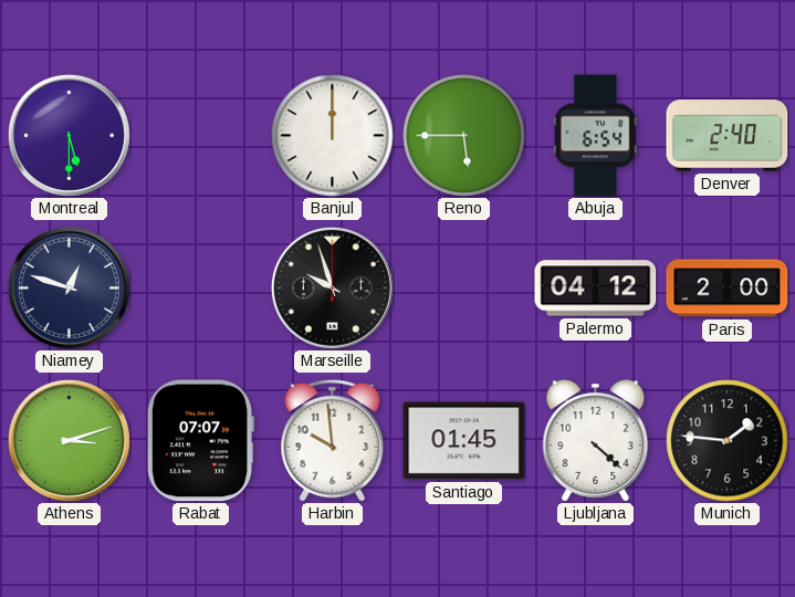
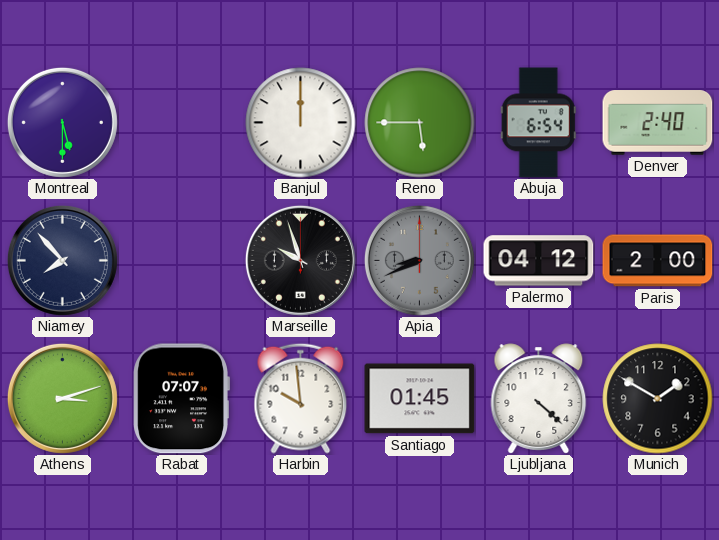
Niamey: 12:48 -> 7:53 (62, 260)
Apia: none -> 8:41 (419, 260)
Munich: 1:46 -> 1:50 (658, 399)
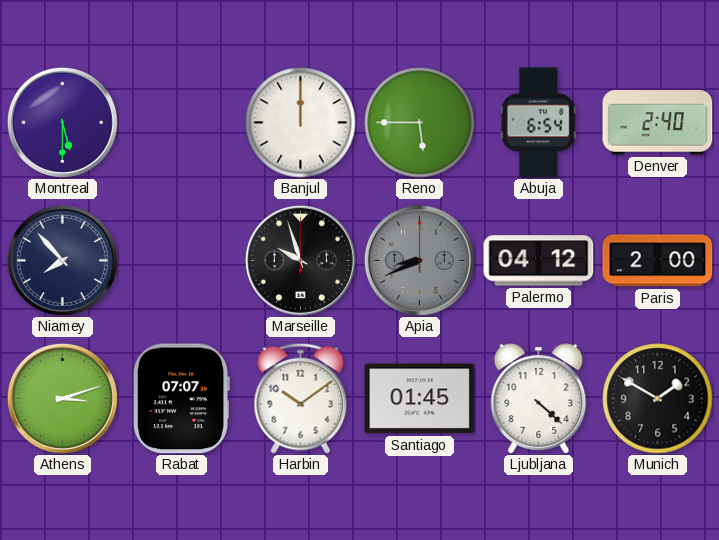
Harbin: 9:59 -> 10:09 (301, 398)
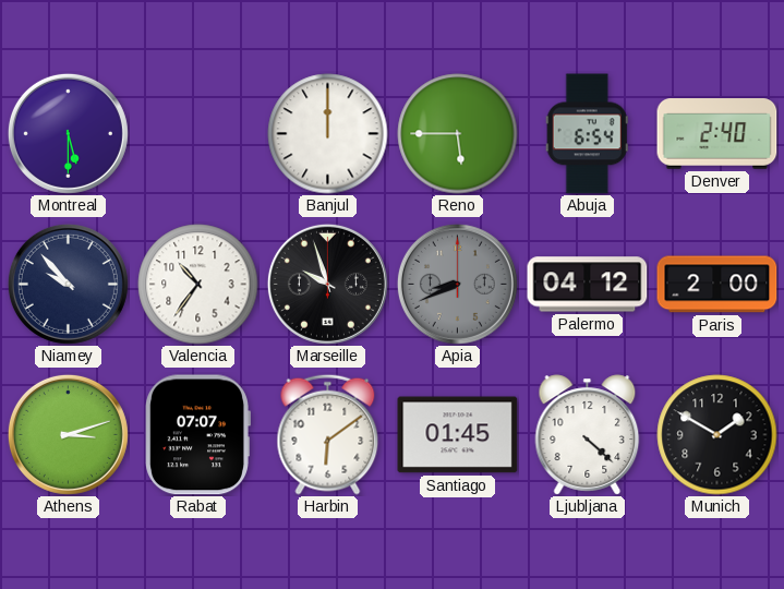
Niamey: 7:53 -> 9:53 (68, 284)
Valencia: none -> 10:36 (198, 285)
Harbin: 10:09 -> 6:09 (328, 434)
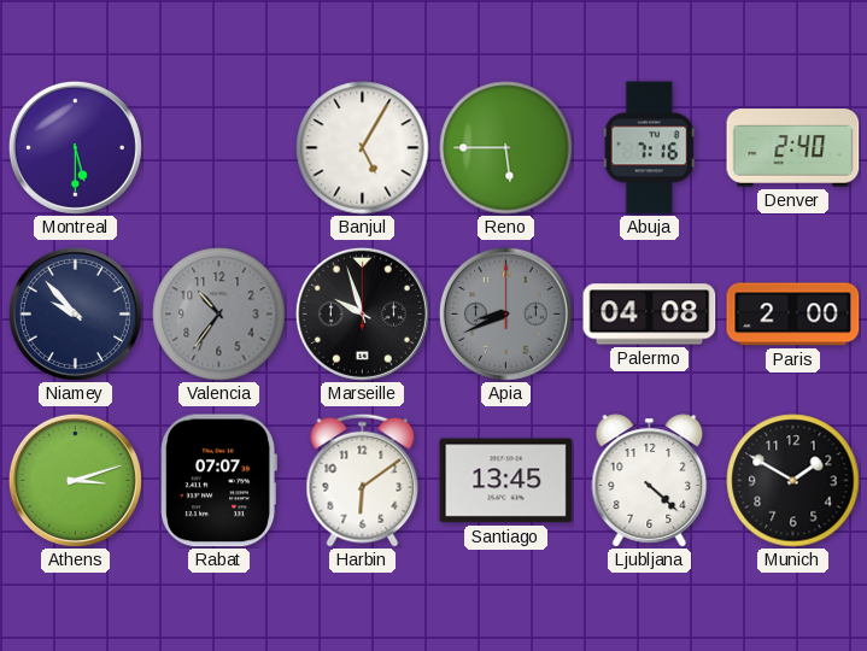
Banjul: 12:00 -> 5:05 (363, 148)
Abuja: 6:54 -> 7:16 (649, 148)
Valencia dial: white -> grey (219, 315)
Palermo: 04:12 -> 04:08 (650, 315)
Santiago: 01:45 -> 13:45 (506, 481)
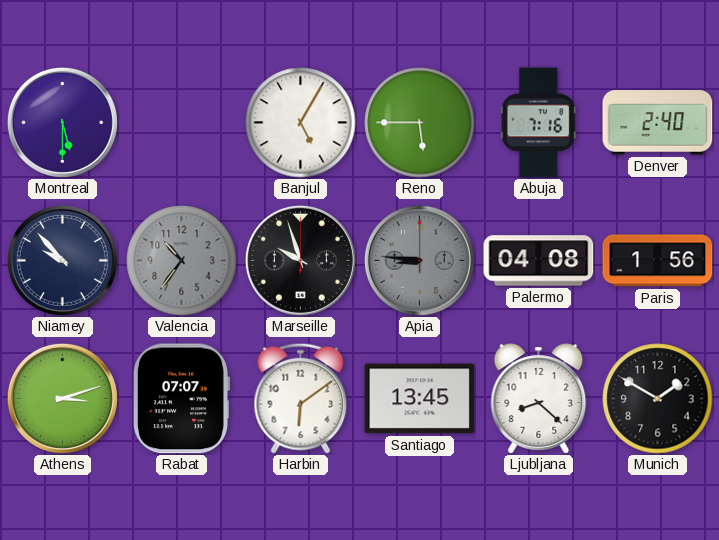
Apia: 8:41 -> 8:46 (419, 260)
Paris: 2:00 -> 1:56 (658, 261)
Ljubljana: 4:22 -> 8:22 (539, 399)
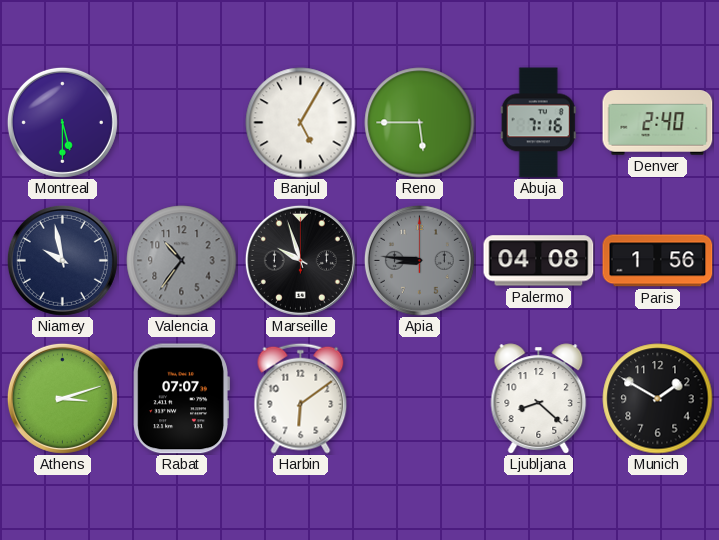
Niamey: 9:53 -> 9:58 (62, 260)
Santiago: 13:45 -> none (420, 399)
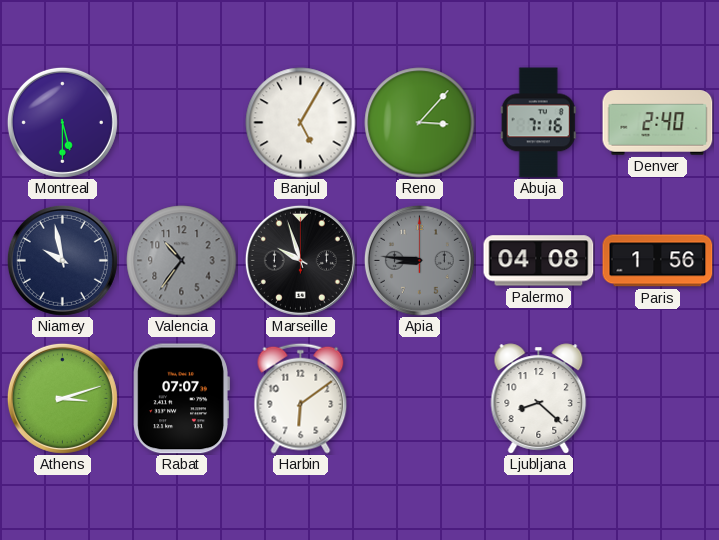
Reno: 5:45 -> 3:07 (420, 123)
Munich: 1:50 -> none (658, 399)
